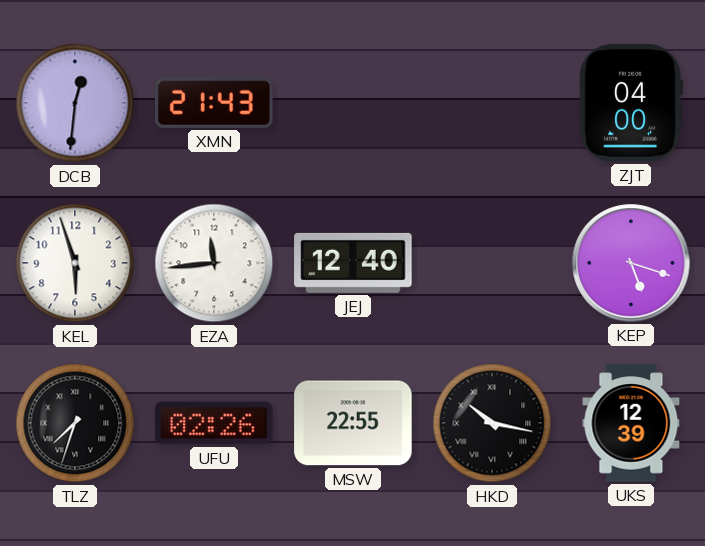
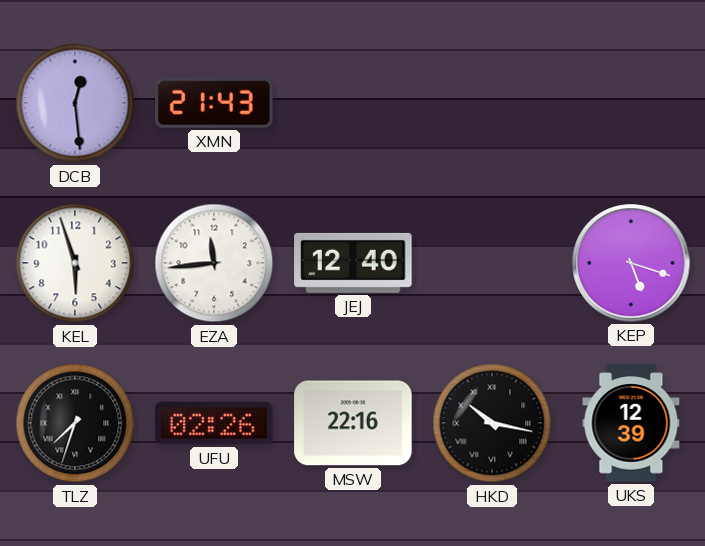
DCB: 12:31 -> 12:29 (75, 103)
ZJT: 04:00 -> none (631, 103)
MSW: 22:55 -> 22:16 (353, 423)
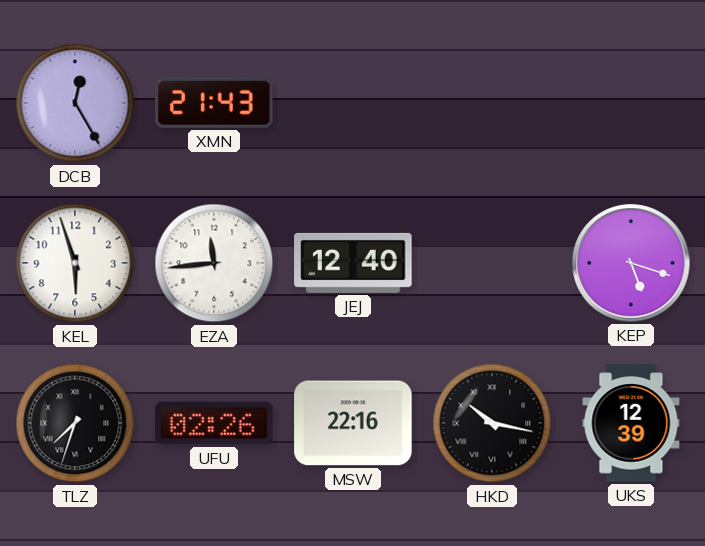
DCB: 12:29 -> 12:25 (75, 103)
